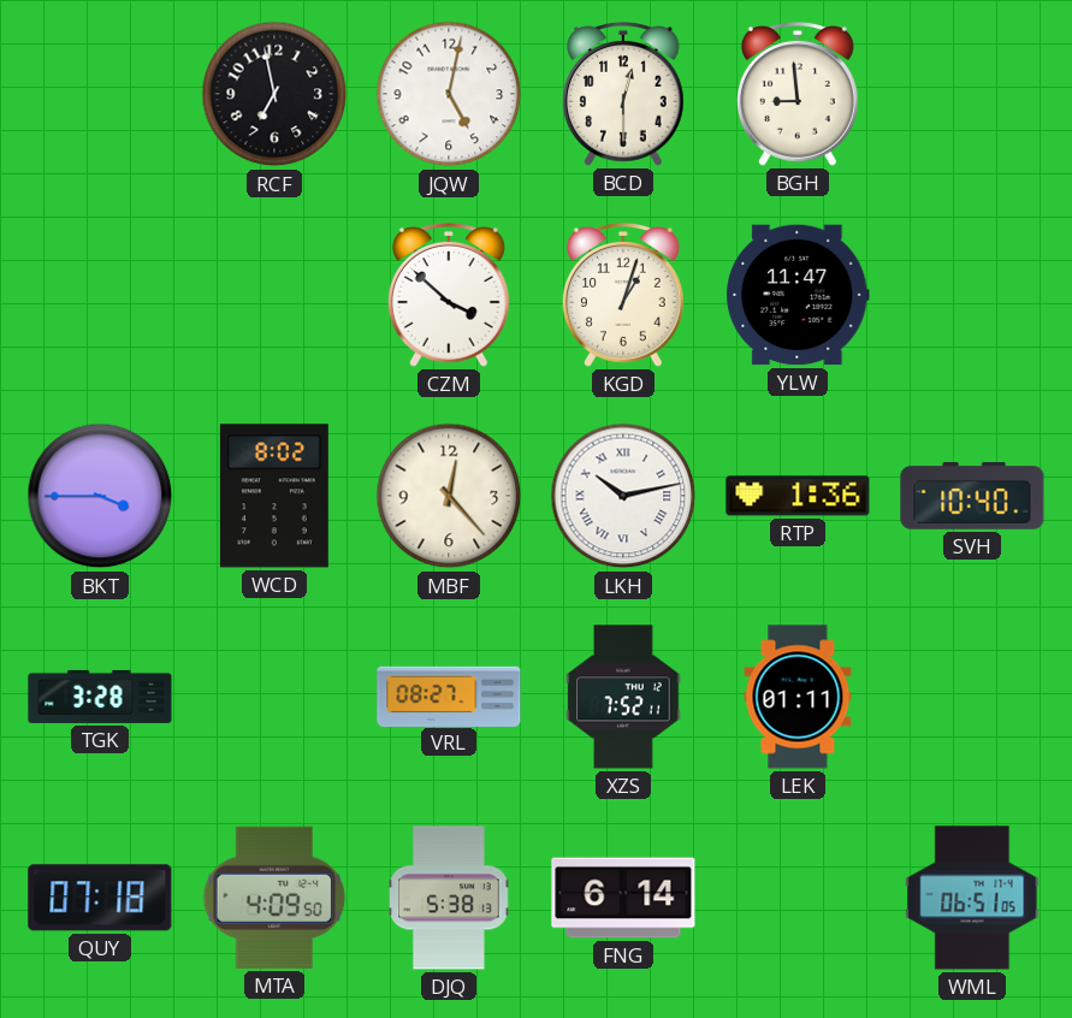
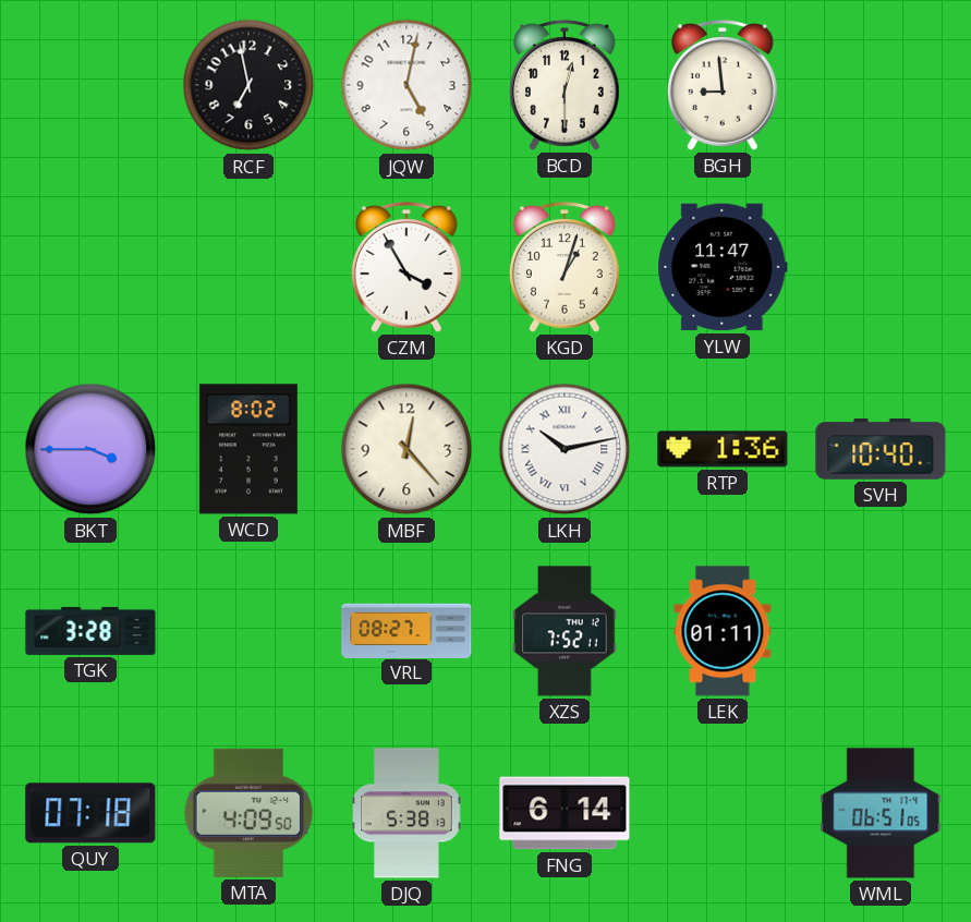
CZM: 3:52 -> 3:55 (406, 268)
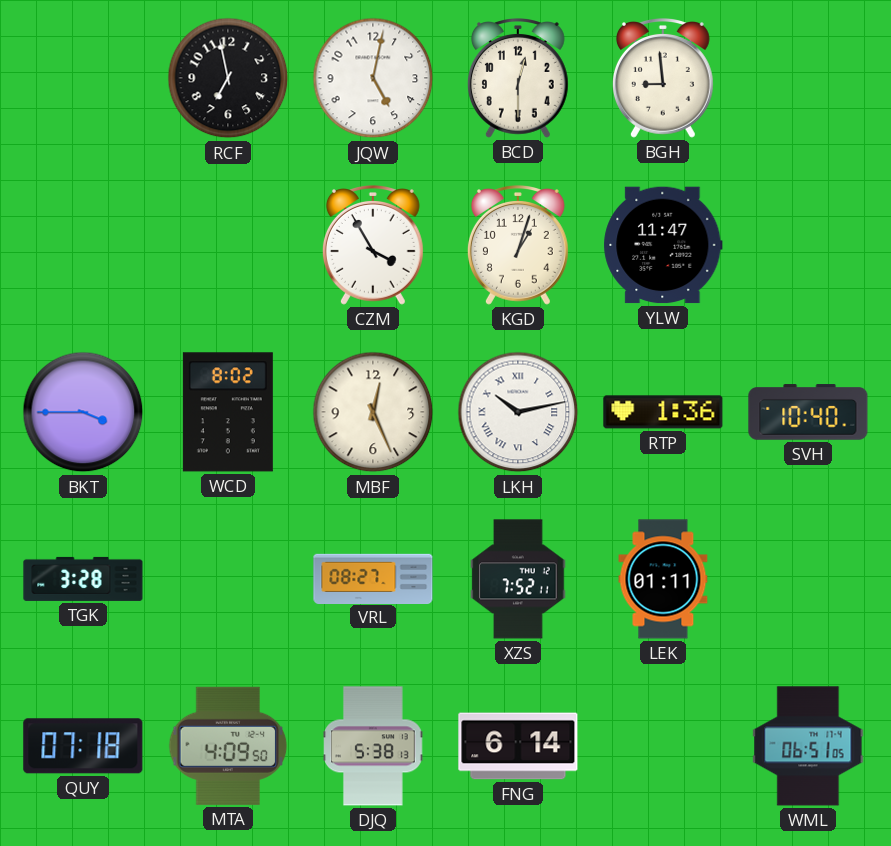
MBF: 12:23 -> 12:26 (373, 412)
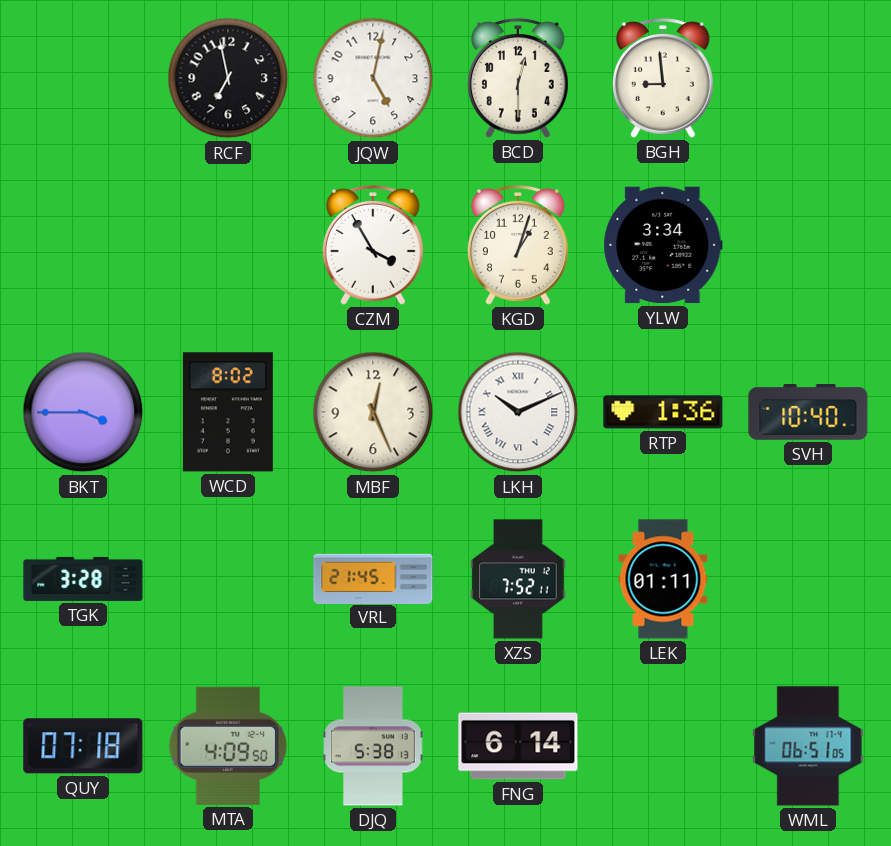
YLW: 11:47 -> 3:34 (663, 245)
LKH: 10:13 -> 10:11 (518, 412)
VRL: 08:27 -> 21:45 (373, 578)
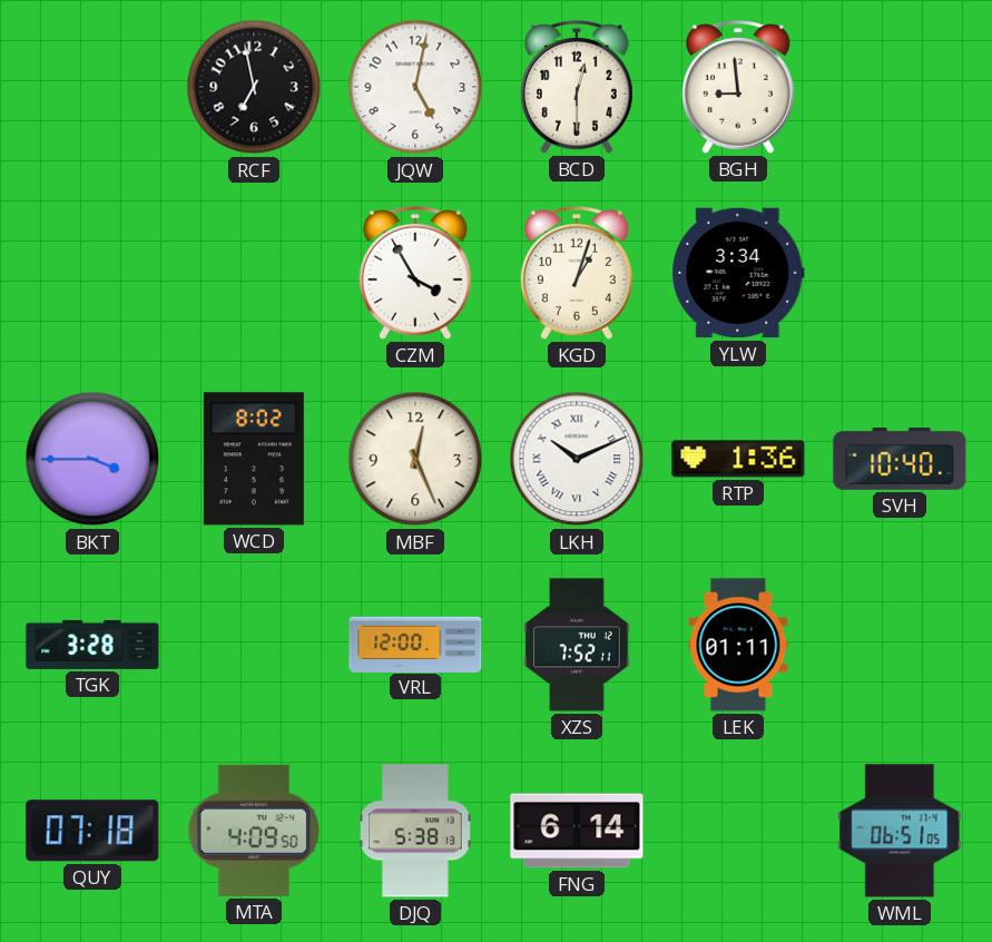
VRL: 21:45 -> 12:00 (415, 644)
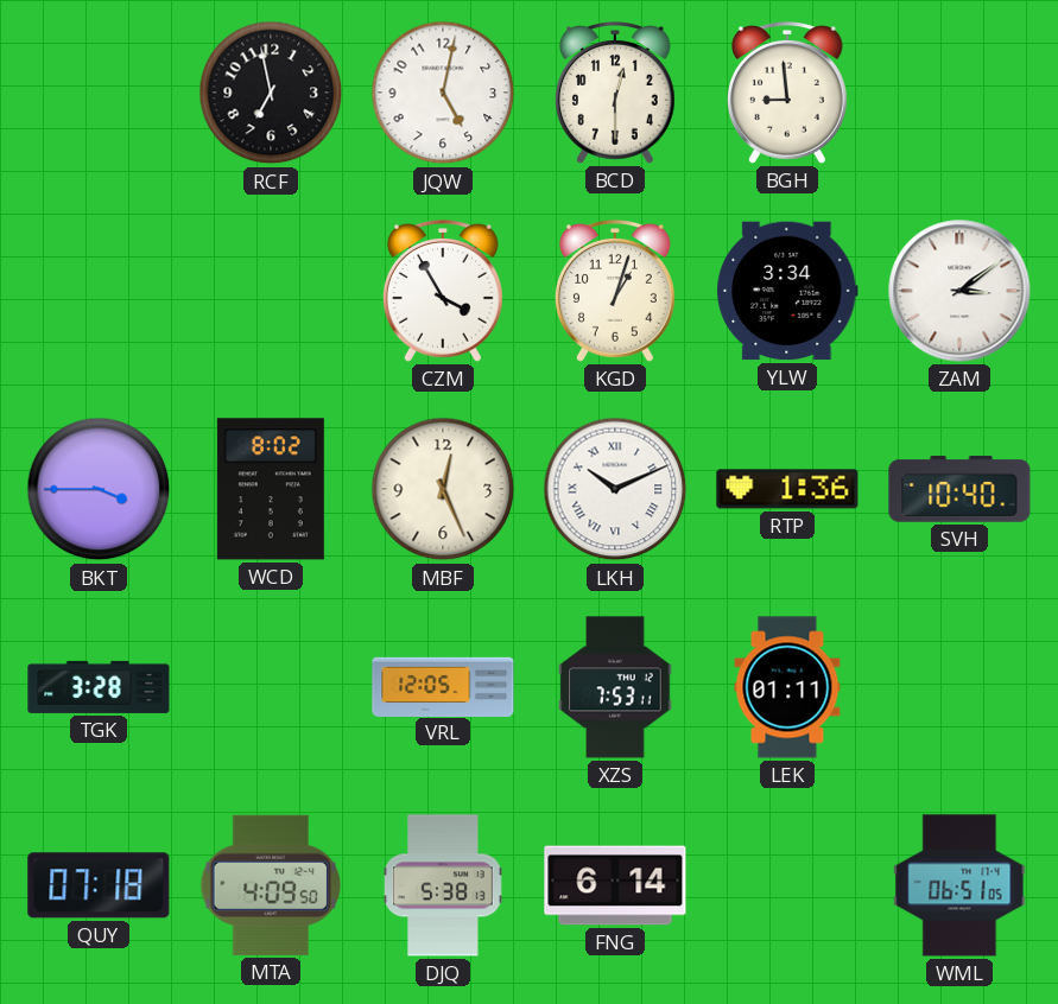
ZAM: none -> 3:09 (959, 291)
VRL: 12:00 -> 12:05 (443, 686)
XZS: 7:52 -> 7:53 (615, 687)
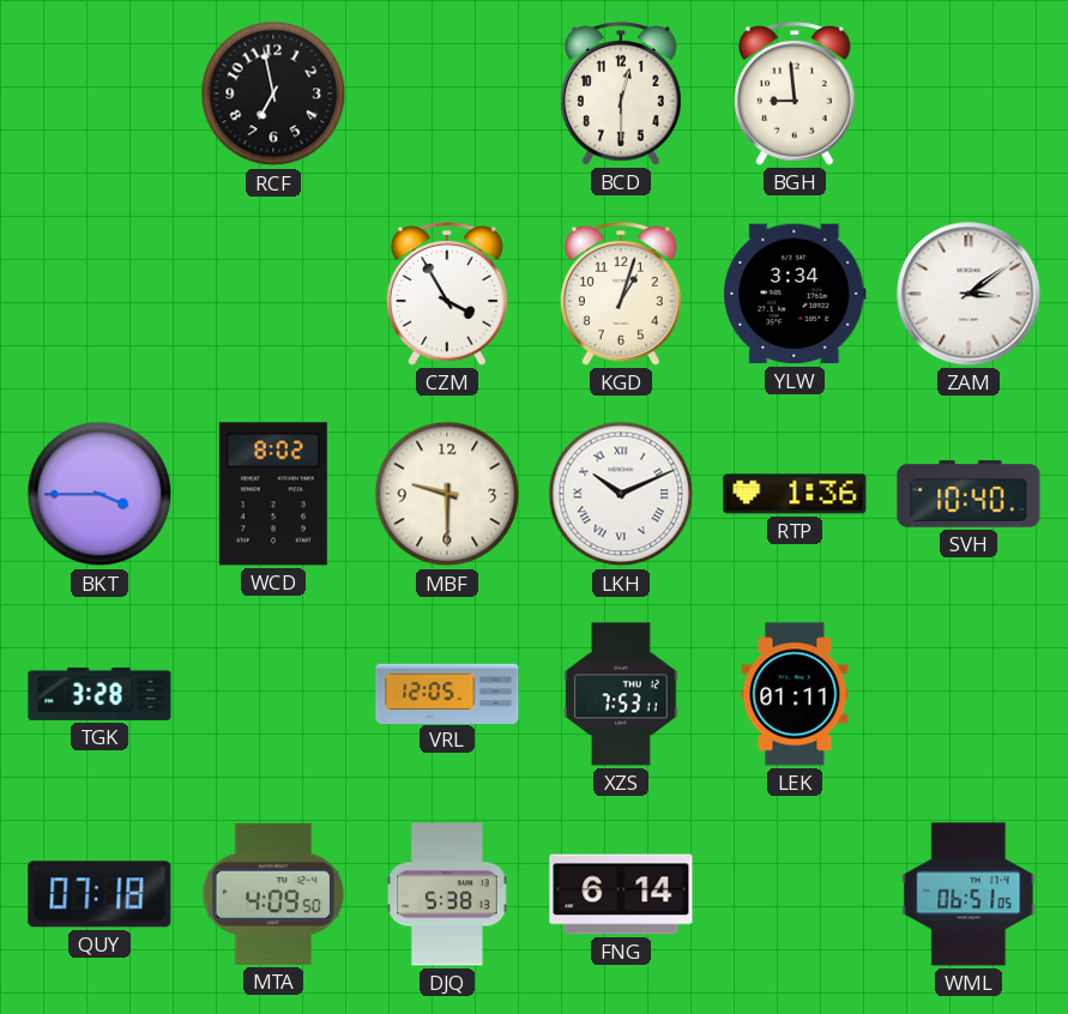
JQW: 5:02 -> none (443, 93)
MBF: 12:26 -> 9:30 (447, 494)
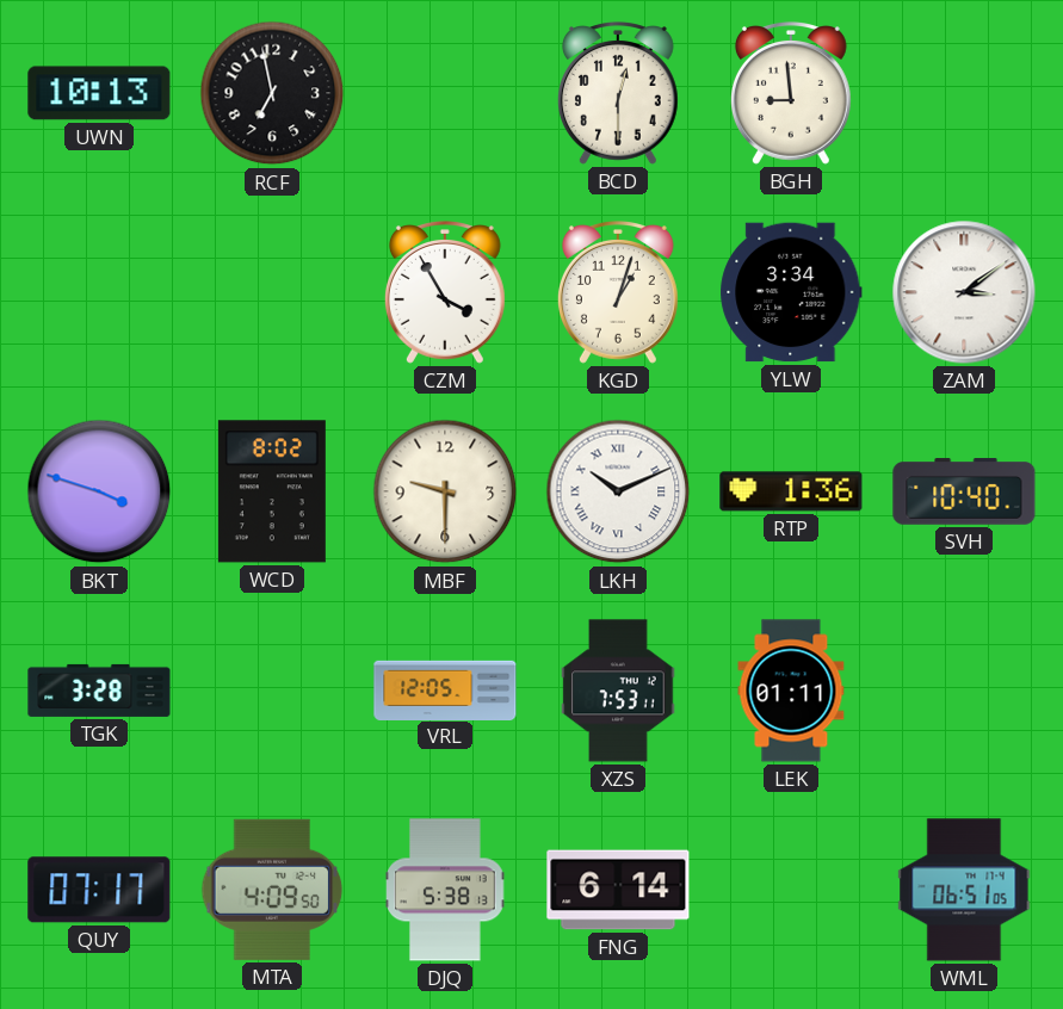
UWN: none -> 10:13 (99, 93)
BKT: 3:45 -> 3:48 (99, 491)
QUY: 07:18 -> 07:17 (99, 890)
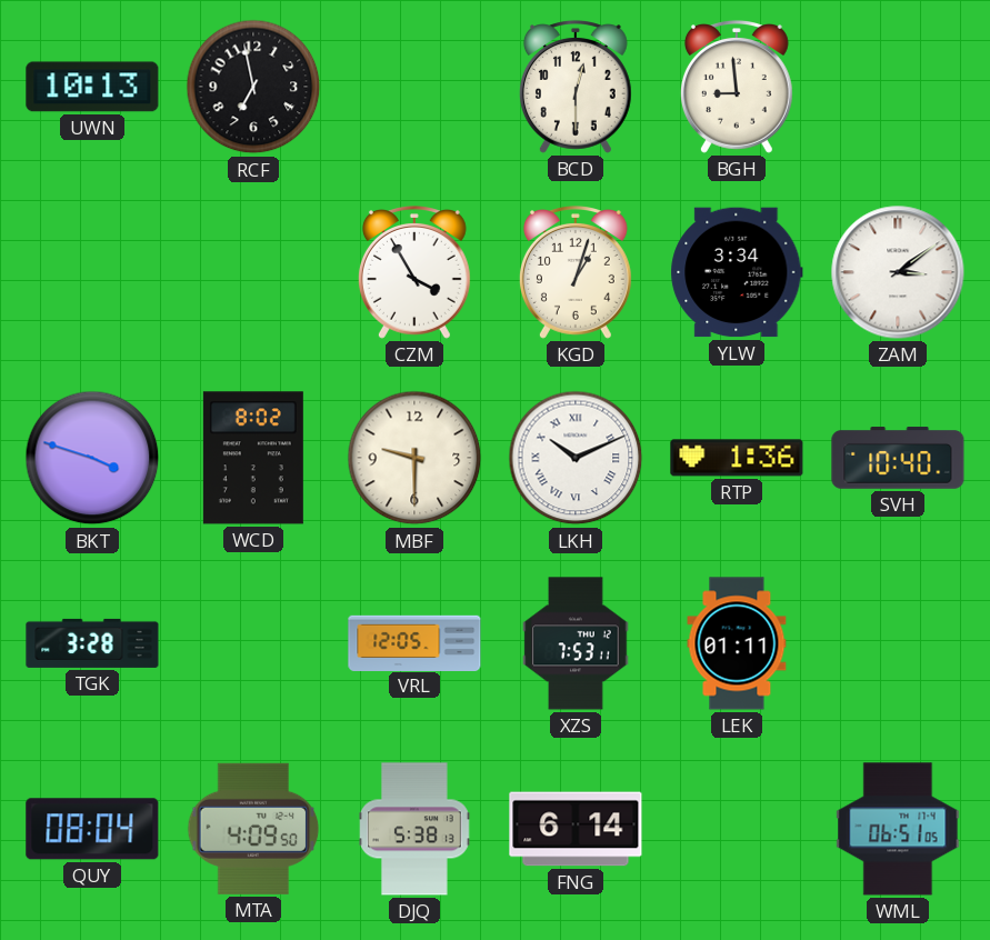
QUY: 07:17 -> 08:04 (92, 829)
